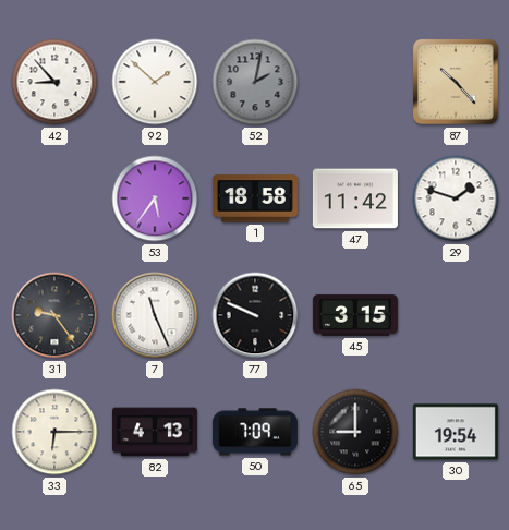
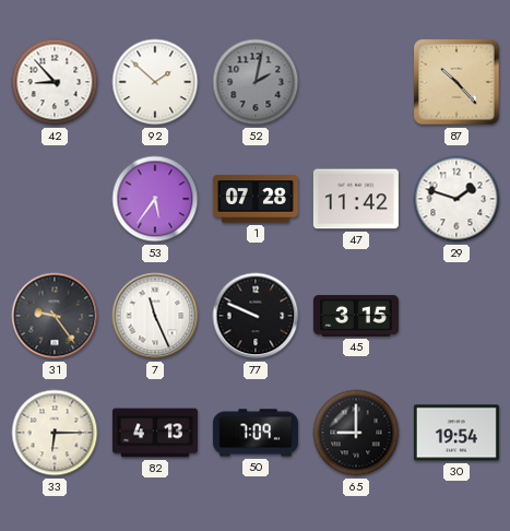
1: 18:58 -> 07:28 (256, 199)
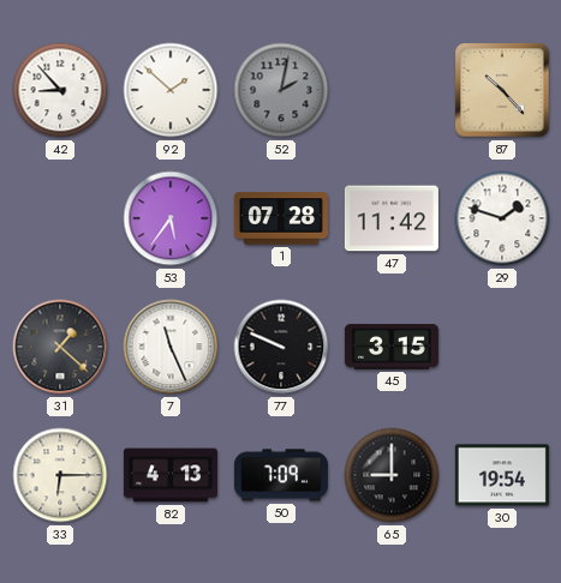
31: 9:24 -> 1:22 (60, 347)
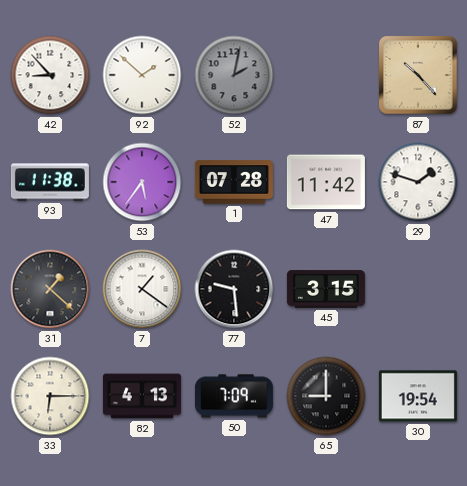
93: none -> 11:38 (50, 182)
7: 11:26 -> 1:21 (142, 289)
77: 9:49 -> 9:29 (234, 289)
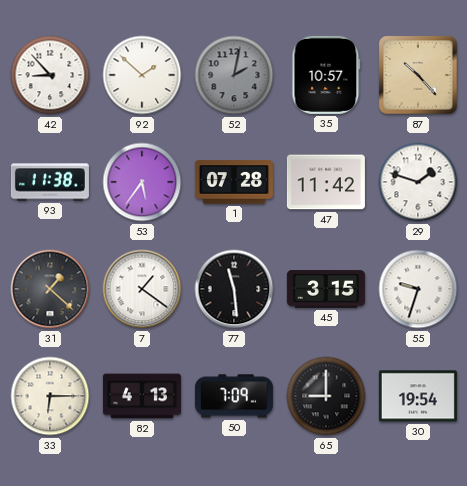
35: none -> 10:57 (326, 75)
77: 9:29 -> 11:29 (234, 289)
55: none -> 9:33 (418, 289)
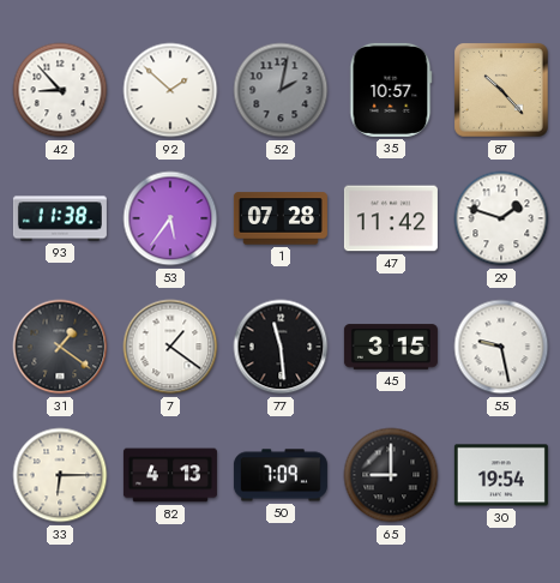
31: 1:22 -> 1:21 (60, 347)
55: 9:33 -> 9:28 (501, 347)
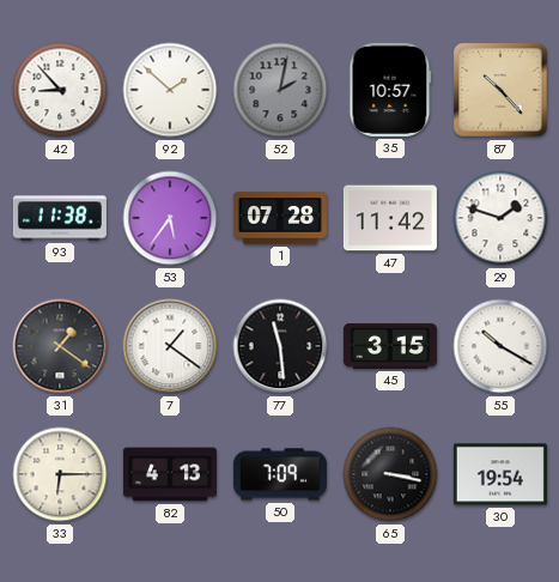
55: 9:28 -> 10:20 (500, 346)
65: 9:00 -> 3:17 (390, 474)
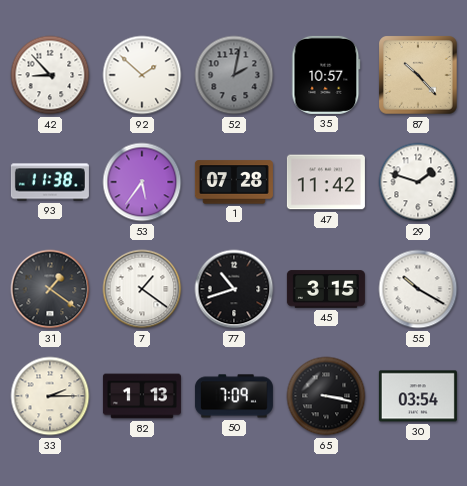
77: 11:29 -> 10:42 (234, 289)
33: 6:15 -> 2:15 (50, 396)
82: 4:13 -> 1:13 (142, 396)
30: 19:54 -> 03:54 (418, 396)
